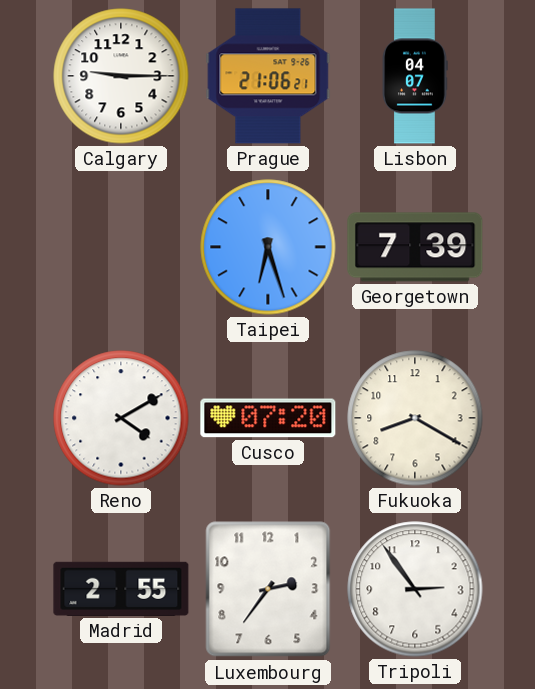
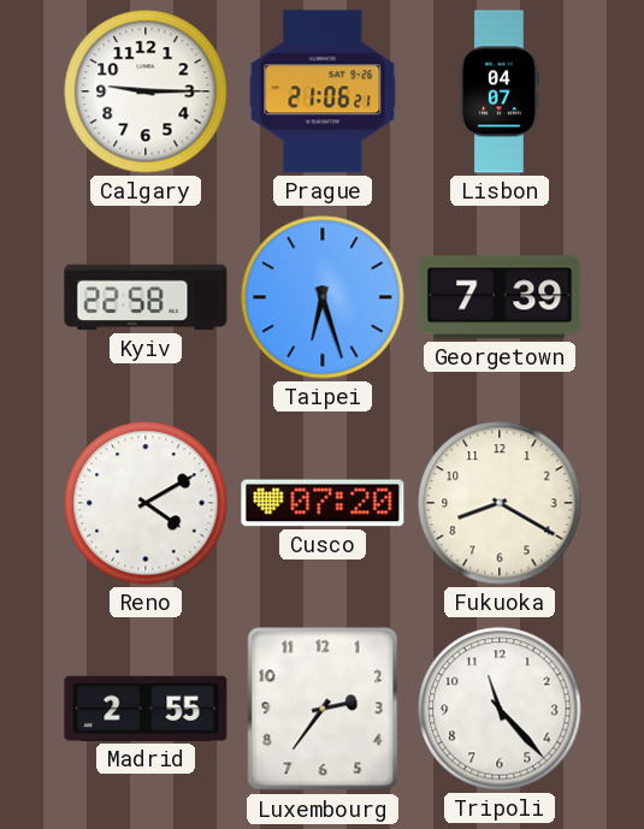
Kyiv: none -> 22:58 (146, 297)
Tripoli: 2:54 -> 11:23 (500, 709)
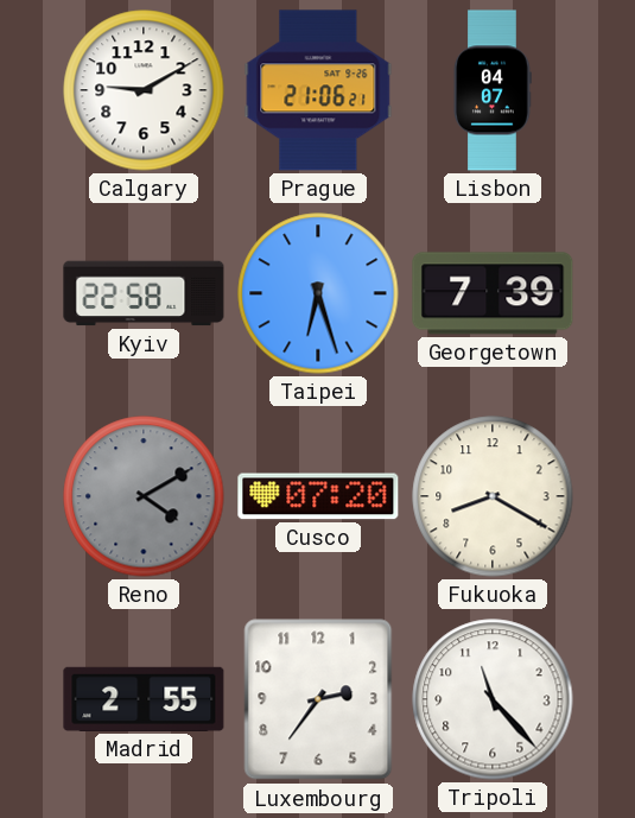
Calgary: 9:15 -> 9:10 (144, 90)
Reno dial: white -> grey (144, 496)
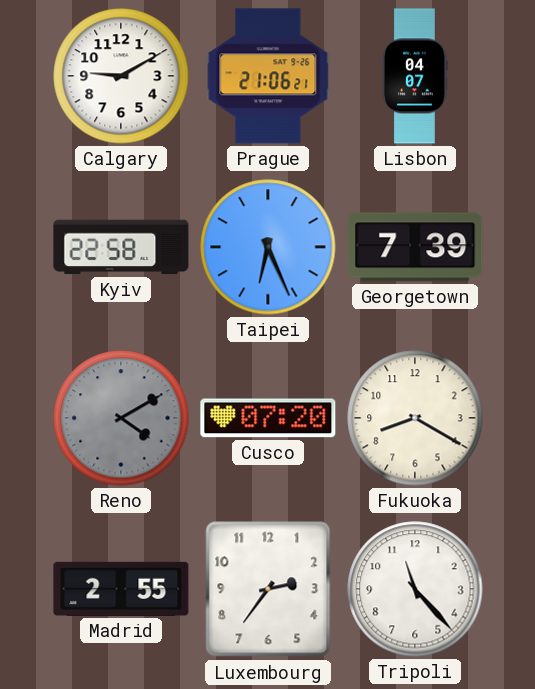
Taipei: 6:27 -> 6:26 (268, 247)
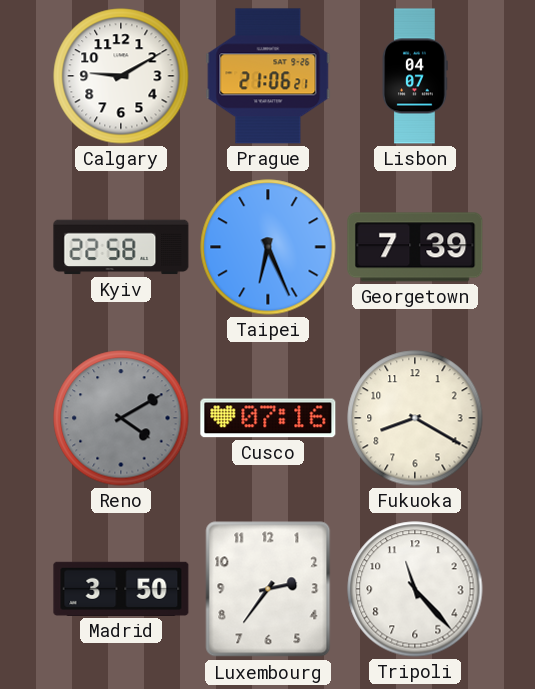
Cusco: 07:20 -> 07:16 (268, 418)
Madrid: 2:55 -> 3:50 (121, 589)
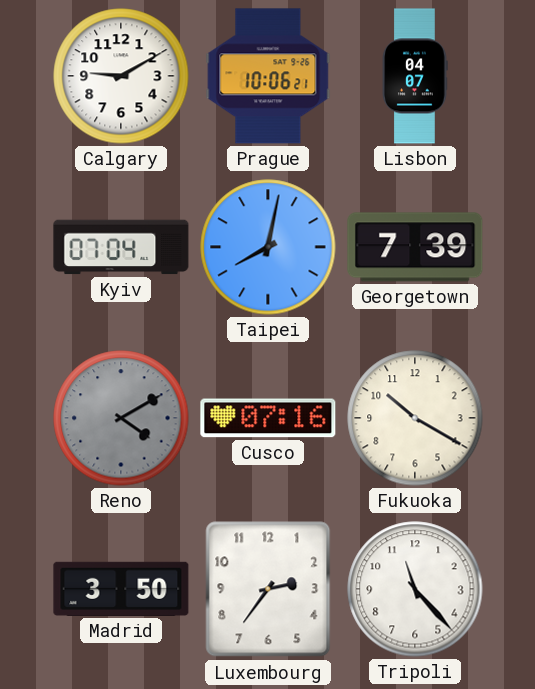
Prague: 21:06 -> 10:06 (268, 76)
Kyiv: 22:58 -> 07:04 (121, 247)
Taipei: 6:26 -> 8:02 (268, 247)
Fukuoka: 8:20 -> 10:20 (415, 418)
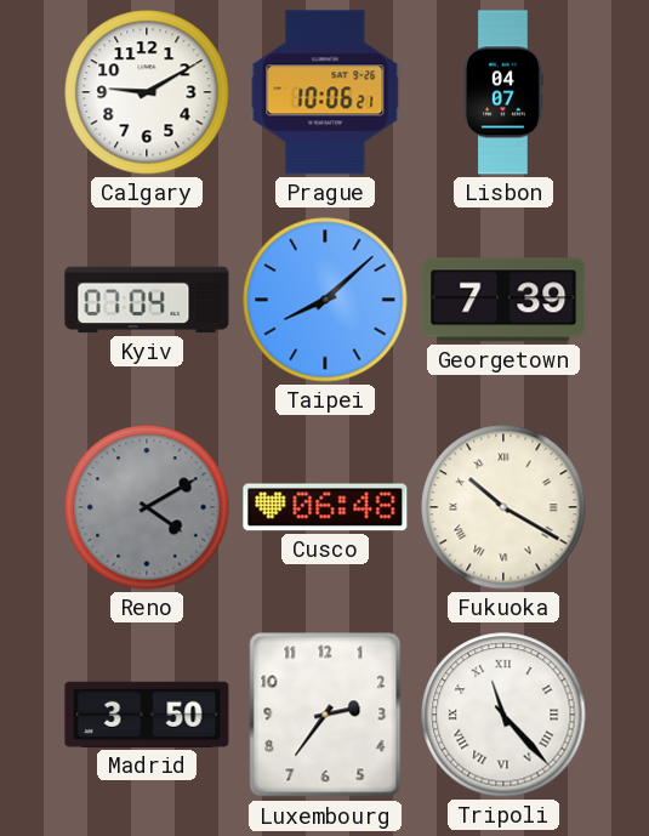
Taipei: 8:02 -> 8:08 (325, 300)
Cusco: 07:16 -> 06:48 (325, 507)
Fukuoka numerals: Arabic -> Roman (503, 507)
Tripoli numerals: Arabic -> Roman (503, 715)
